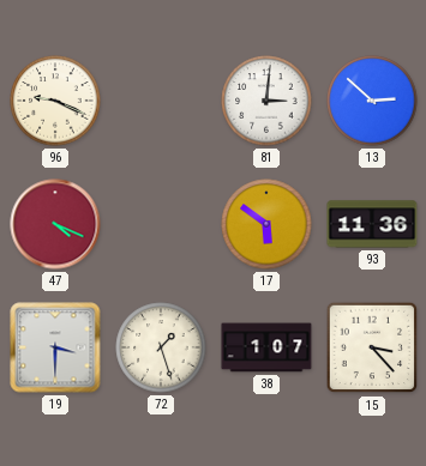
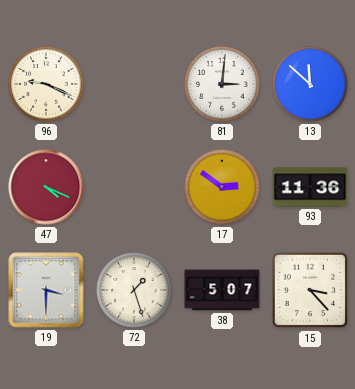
13: 2:52 -> 11:52 (310, 84)
17: 5:51 -> 2:51 (222, 187)
38: 1:07 -> 5:07 (222, 290)
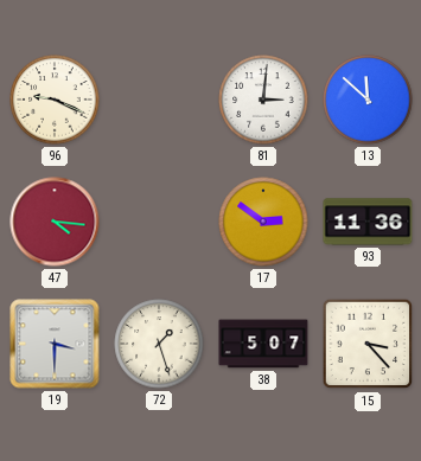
47: 4:19 -> 4:16 (55, 222)
